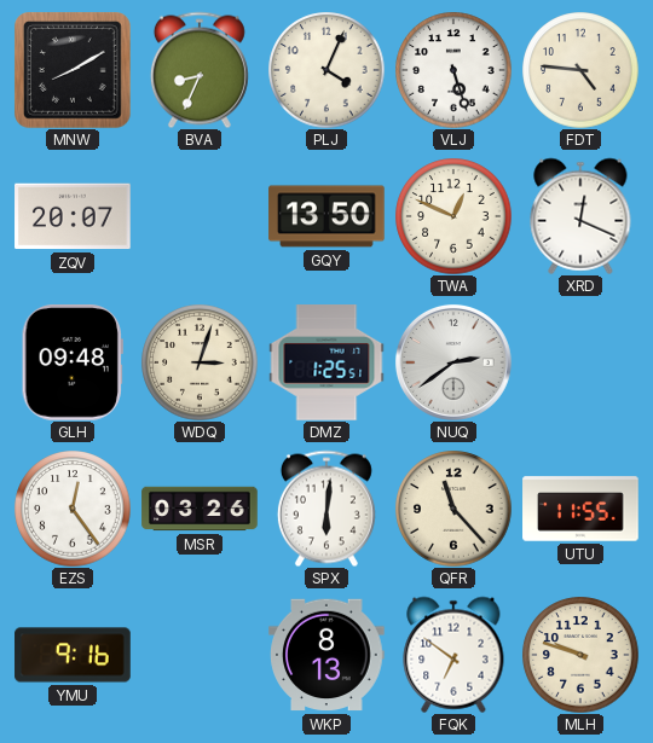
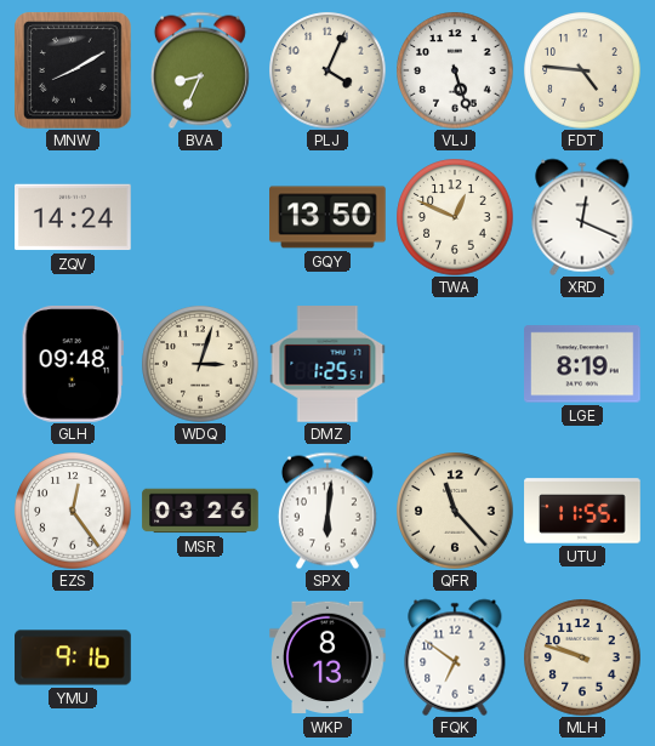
ZQV: 20:07 -> 14:24 (73, 217)
NUQ: 2:39 -> none (453, 362)
LGE: none -> 8:19 (582, 364)
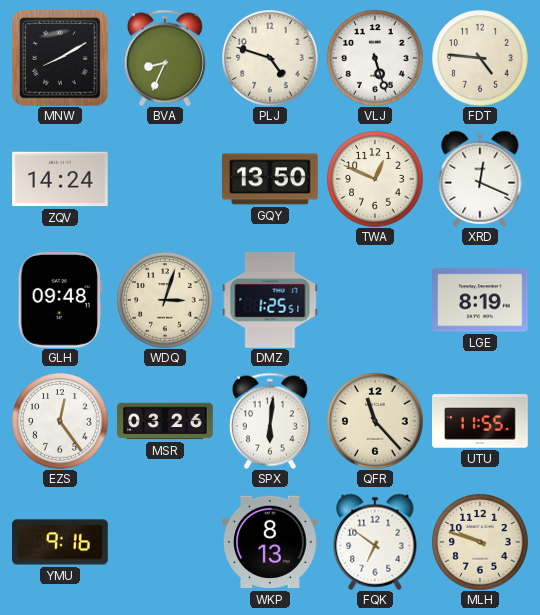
PLJ: 4:04 -> 4:48 (270, 58)
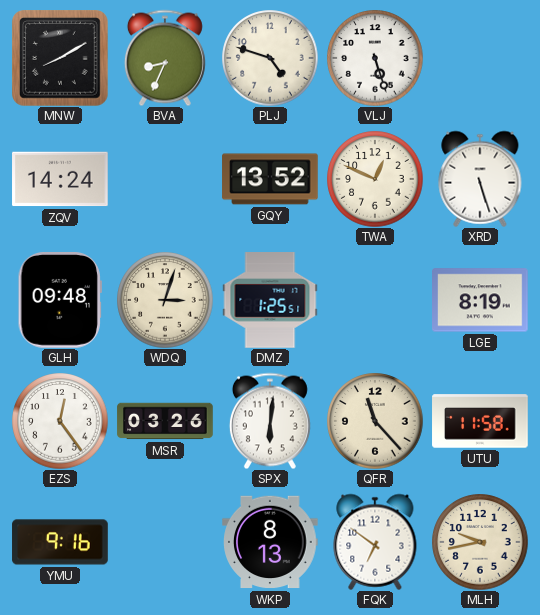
FDT: 4:46 -> none (480, 58)
GQY: 13:50 -> 13:52 (270, 179)
XRD: 12:19 -> 5:27 (480, 179)
UTU: 11:55 -> 11:58 (480, 421)
MLH: 9:48 -> 9:43 (480, 542)
